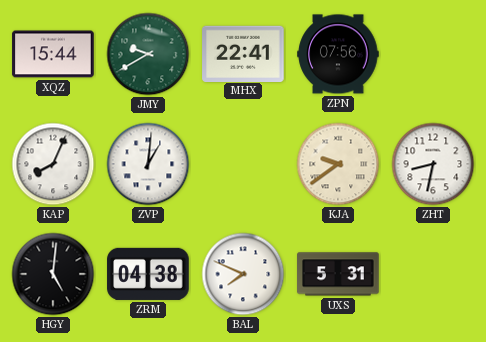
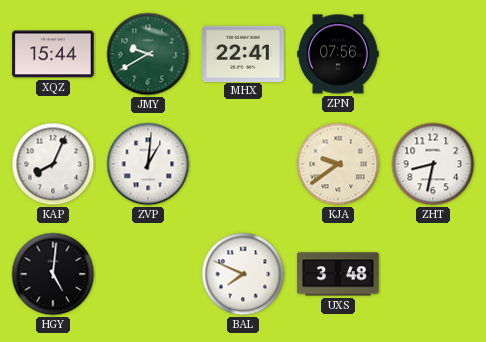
ZRM: 04:38 -> none (148, 274)
UXS: 5:31 -> 3:48 (338, 274)
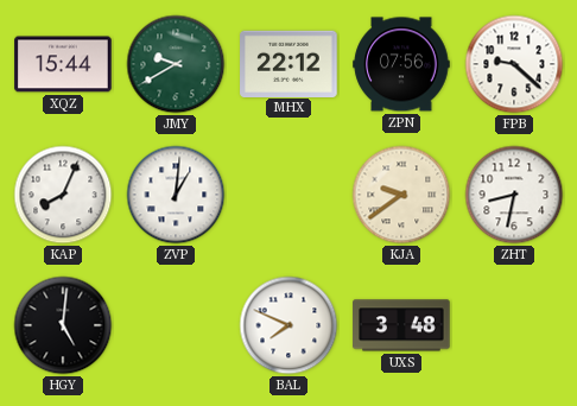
MHX: 22:41 -> 22:12 (288, 63)
FPB: none -> 9:22 (514, 64)
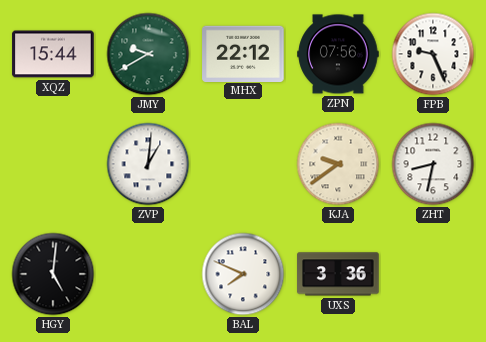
FPB: 9:22 -> 9:26 (433, 54)
KAP: 8:04 -> none (63, 195)
UXS: 3:48 -> 3:36 (338, 274)
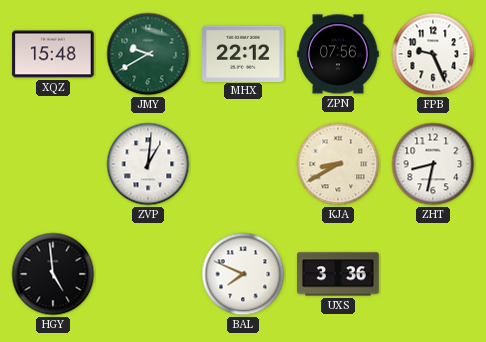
XQZ: 15:44 -> 15:48 (53, 54)
KJA: 9:39 -> 8:40 (338, 164)
HGY: 5:01 -> 4:59 (53, 274)
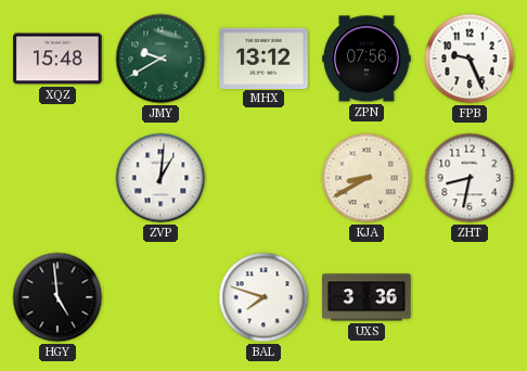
MHX: 22:12 -> 13:12 (263, 57)
BAL: 7:49 -> 7:48 (263, 297)
